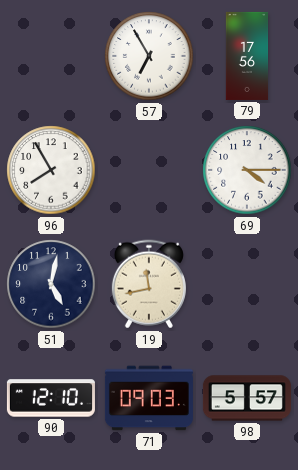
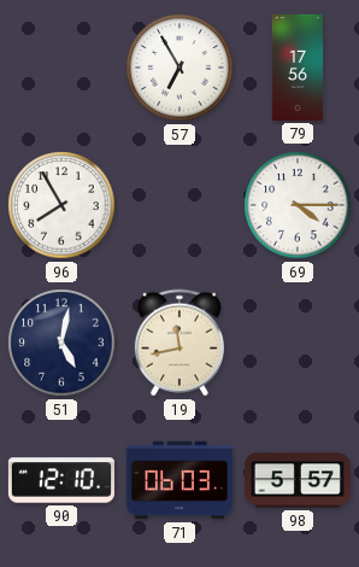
71: 09:03 -> 06:03 (179, 480)
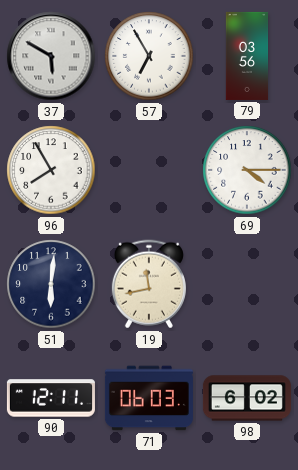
37: none -> 5:50 (51, 56)
79: 17:56 -> 03:56 (247, 56)
51: 5:02 -> 6:01 (51, 284)
90: 12:10 -> 12:11 (51, 398)
98: 5:57 -> 6:02 (247, 398)
